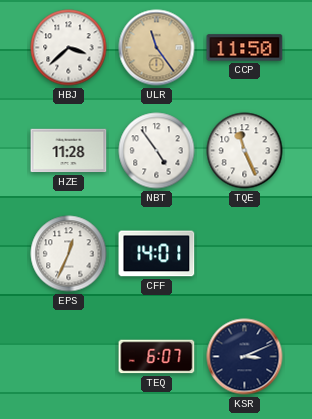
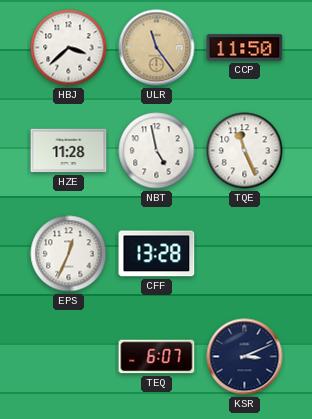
NBT: 4:54 -> 4:58 (157, 151)
CFF: 14:01 -> 13:28 (157, 254)
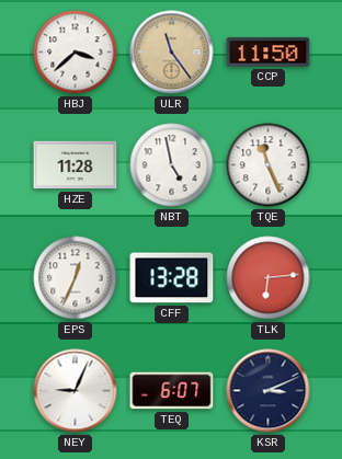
TLK: none -> 6:14 (269, 278)
NEY: none -> 9:04 (76, 391)
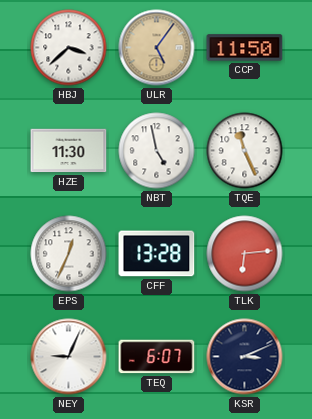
ULR: 11:24 -> 5:06 (157, 48)
HZE: 11:28 -> 11:30 (69, 151)
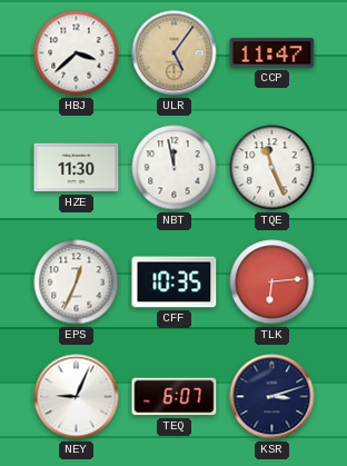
CCP: 11:50 -> 11:47 (272, 53)
NBT: 4:58 -> 11:58 (175, 168)
CFF: 13:28 -> 10:35 (175, 282)
KSR: 3:11 -> 3:12 (272, 397)
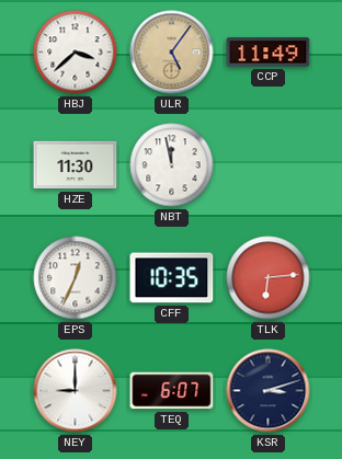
CCP: 11:47 -> 11:49 (269, 53)
TQE: 11:26 -> none (272, 168)
NEY: 9:04 -> 9:00 (76, 391)
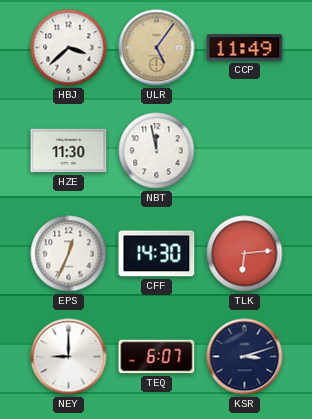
CFF: 10:35 -> 14:30 (157, 254)
